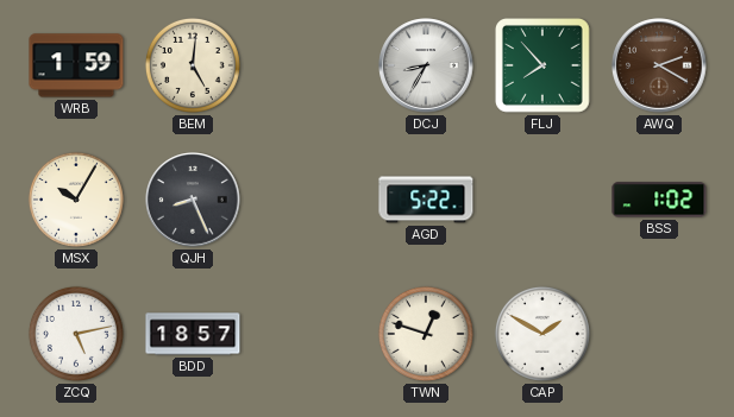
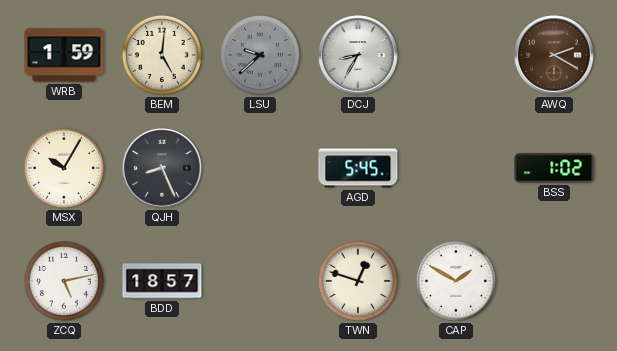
LSU: none -> 9:38 (260, 55)
FLJ: 7:53 -> none (544, 67)
AGD: 5:22 -> 5:45 (358, 168)
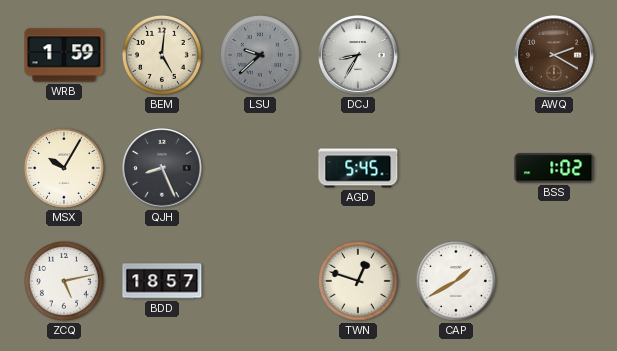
CAP: 1:50 -> 1:40 (456, 281)
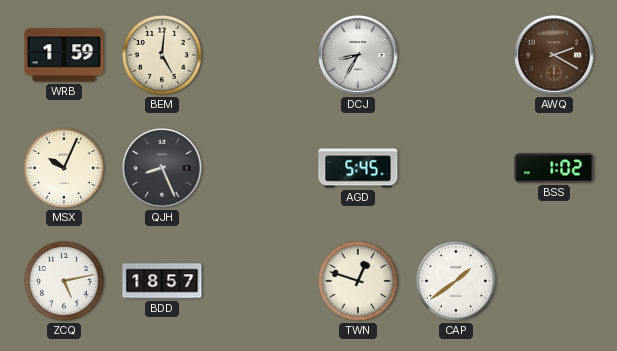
LSU: 9:38 -> none (260, 55)
MSX: 10:05 -> 10:04 (64, 168)
CAP: 1:40 -> 1:39 (456, 281)
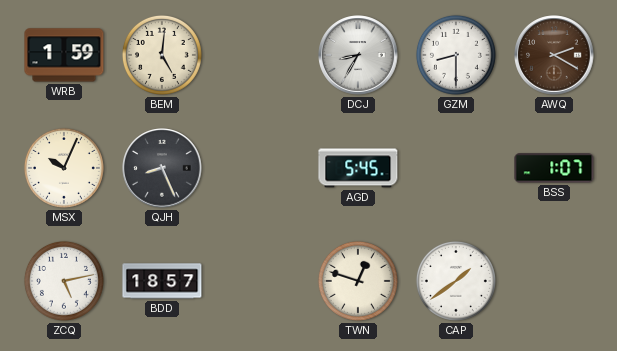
GZM: none -> 8:30 (456, 55)
BSS: 1:02 -> 1:07 (554, 168)
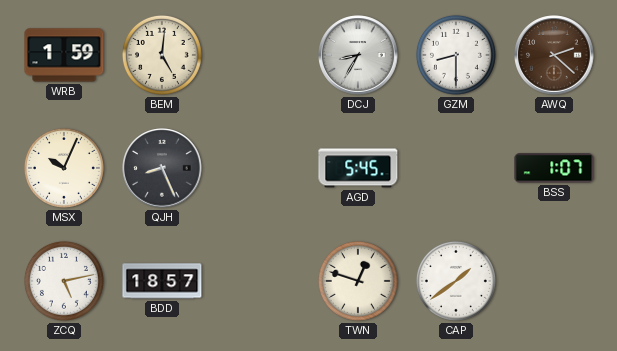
AWQ: 2:20 -> 2:22 (554, 55)
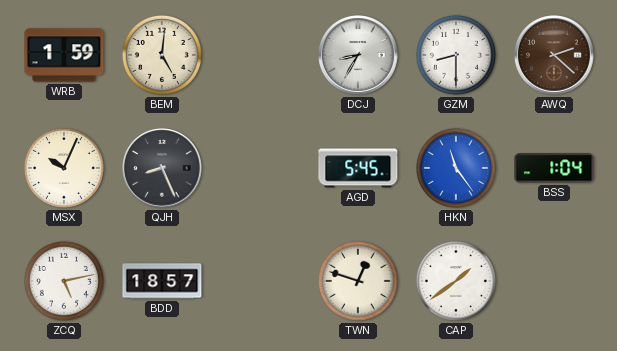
HKN: none -> 11:24 (456, 168)
BSS: 1:07 -> 1:04 (554, 168)
